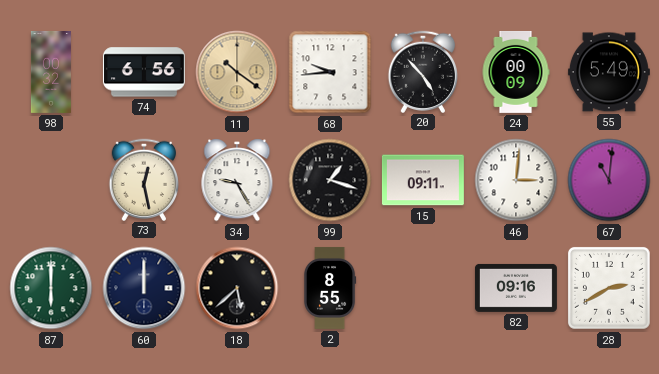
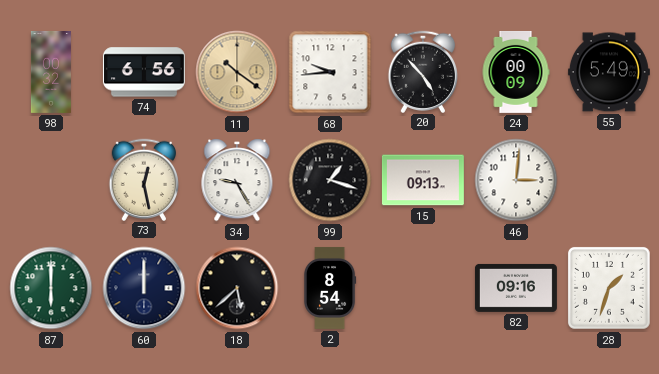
15: 09:11 -> 09:13 (423, 180)
67: 11:01 -> none (609, 180)
2: 8:55 -> 8:54 (330, 288)
28: 2:40 -> 1:33 (609, 288)
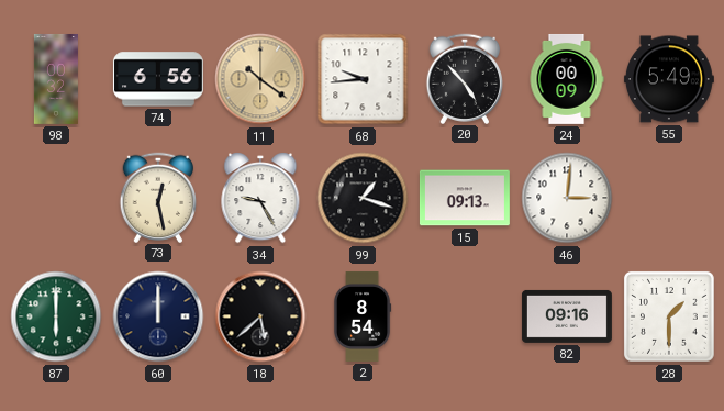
28: 1:33 -> 1:30 (669, 316)
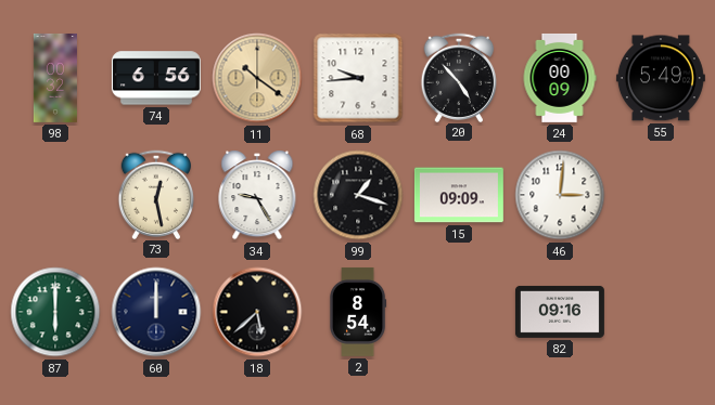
15: 09:13 -> 09:09 (459, 195)
28: 1:30 -> none (669, 316)
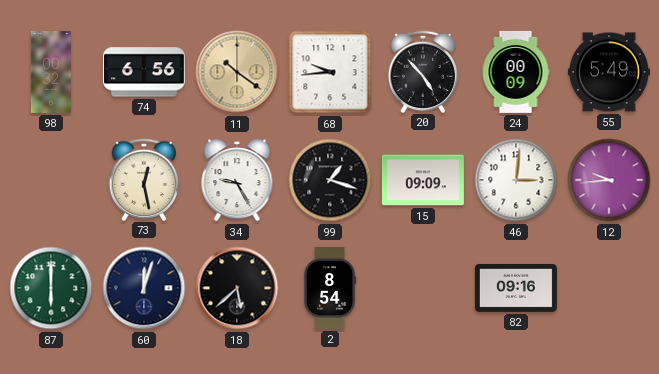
12: none -> 9:44 (609, 180)
60: 12:00 -> 12:03 (144, 288)
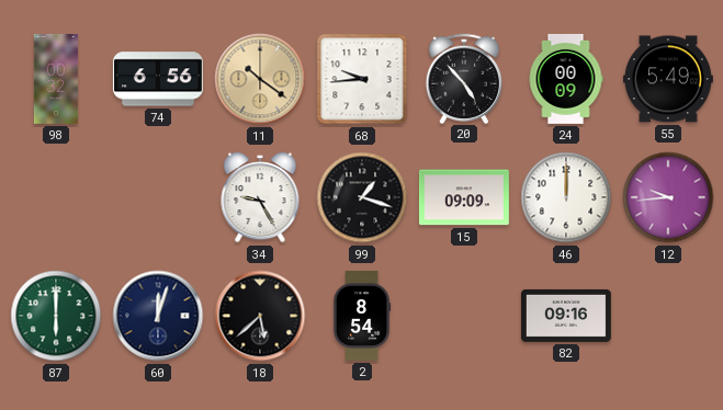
73: 12:28 -> none (143, 179)
46: 3:01 -> 12:00 (566, 197)
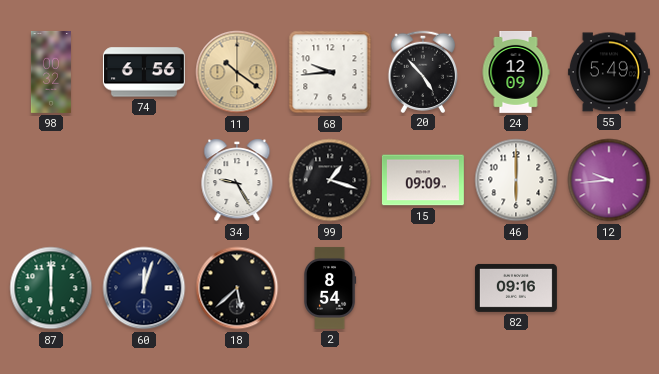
24: 00:09 -> 12:09 (516, 72)
46: 12:00 -> 6:00 (516, 180)
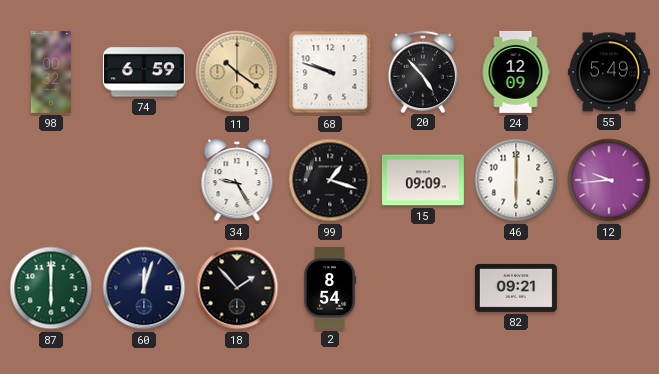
74: 6:56 -> 6:59 (144, 72)
68: 9:44 -> 9:48 (330, 72)
18: 5:38 -> 1:53 (237, 288)
82: 09:16 -> 09:21 (516, 288)
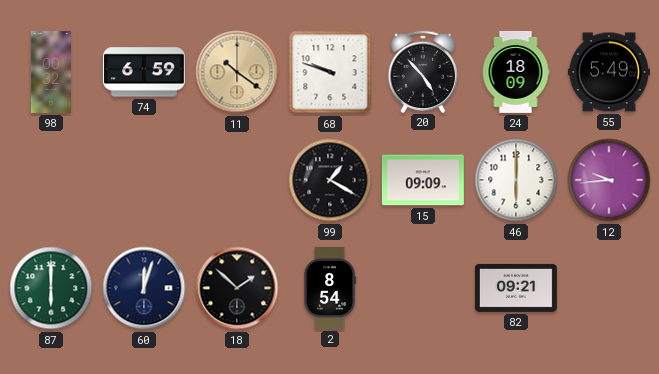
24: 12:09 -> 18:09 (516, 72)
34: 9:25 -> none (237, 180)
99: 1:18 -> 1:20 (330, 180)
18: 1:53 -> 1:52 (237, 288)
